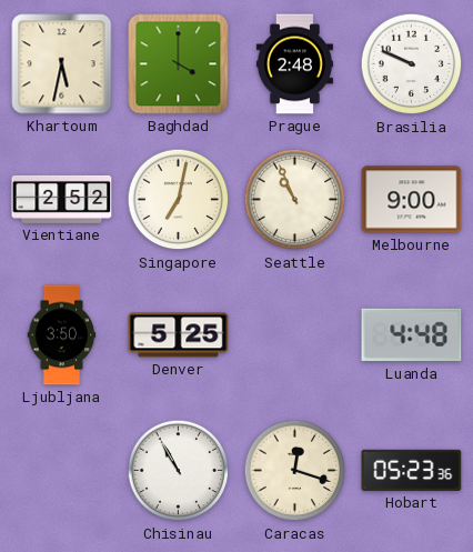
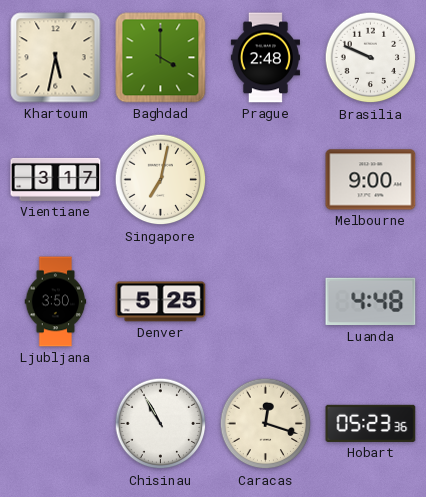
Vientiane: 2:52 -> 3:17 (56, 179)
Seattle: 10:56 -> none (295, 200)
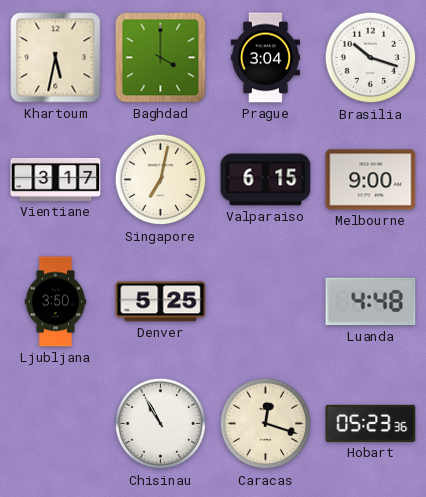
Prague: 2:48 -> 3:04 (265, 58)
Brasilia: 9:49 -> 10:18 (371, 58)
Valparaiso: none -> 6:15 (266, 180)
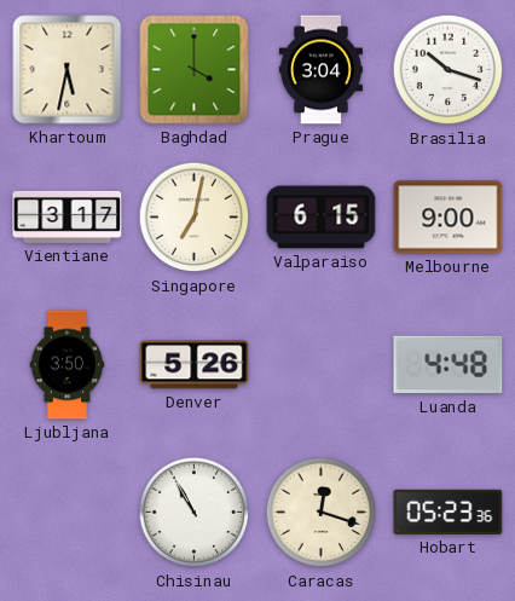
Denver: 5:25 -> 5:26 (195, 365)
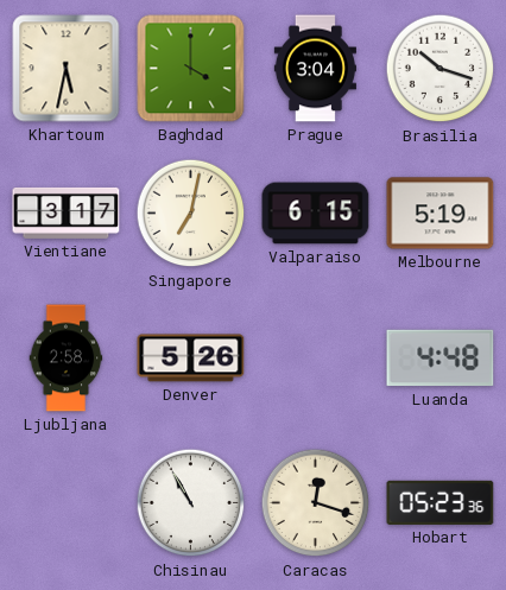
Melbourne: 9:00 -> 5:19 (441, 214)
Ljubljana: 3:50 -> 2:58 (67, 359)
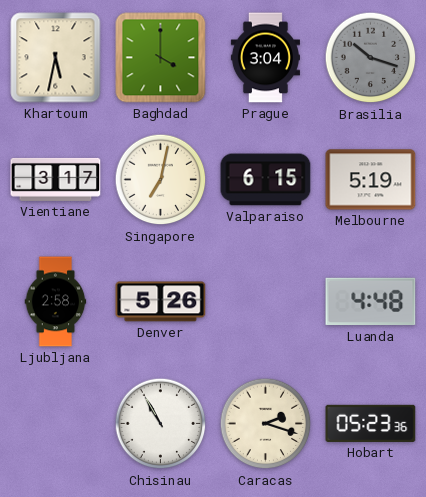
Brasilia dial: white -> grey (371, 58)
Caracas: 12:18 -> 2:18 (266, 424)
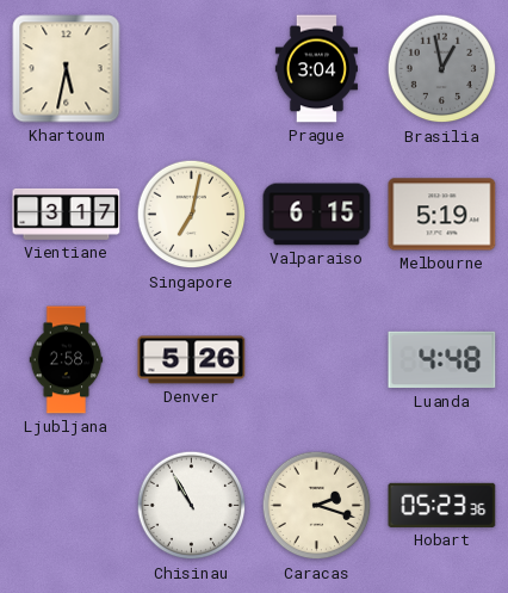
Baghdad: 4:00 -> none (161, 58)
Brasilia: 10:18 -> 12:58 (442, 69)
